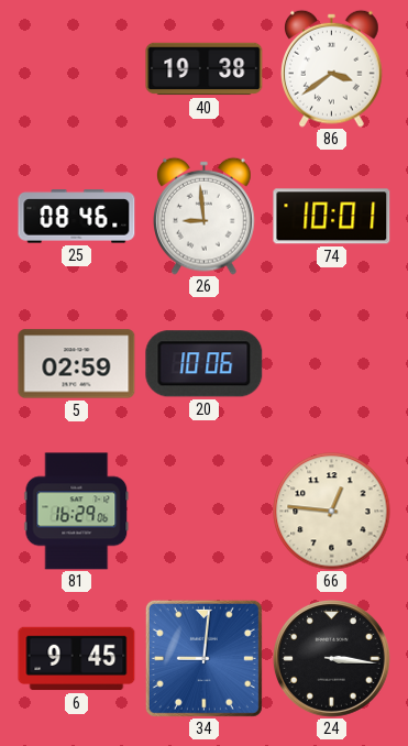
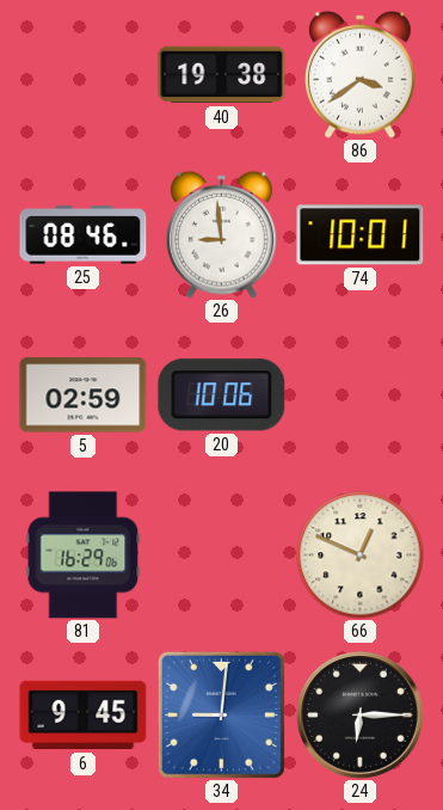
66: 12:46 -> 12:49 (361, 556)
24: 3:16 -> 6:15 (359, 714)
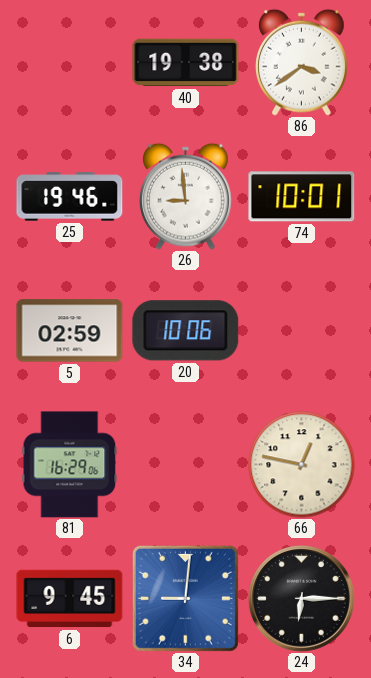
25: 08:46 -> 19:46 (70, 197)
66: 12:49 -> 12:47 (302, 465)
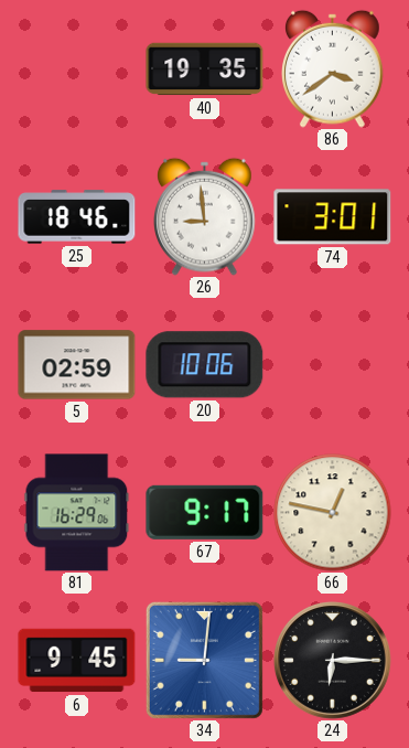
40: 19:38 -> 19:35 (205, 70)
25: 19:46 -> 18:46 (77, 217)
74: 10:01 -> 3:01 (333, 217)
67: none -> 9:17 (205, 512)
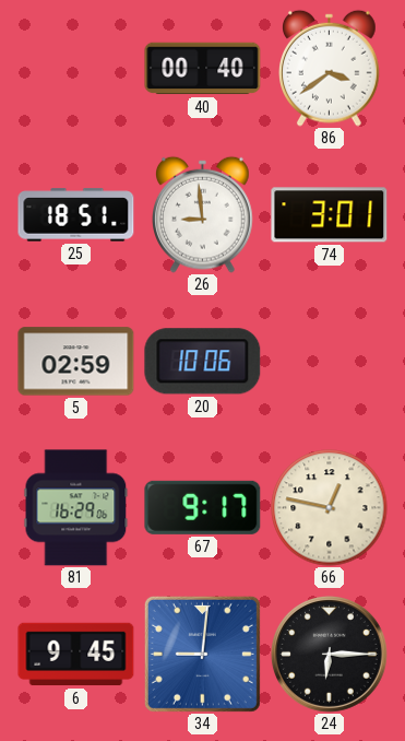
40: 19:35 -> 00:40 (203, 69)
25: 18:46 -> 18:51 (76, 215)
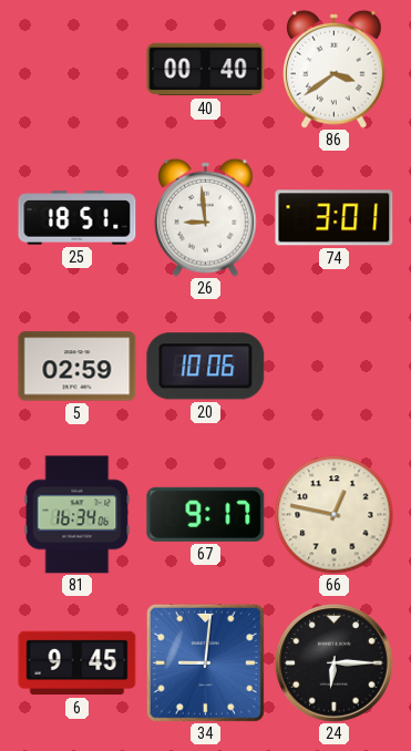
81: 16:29 -> 16:34 (78, 515)
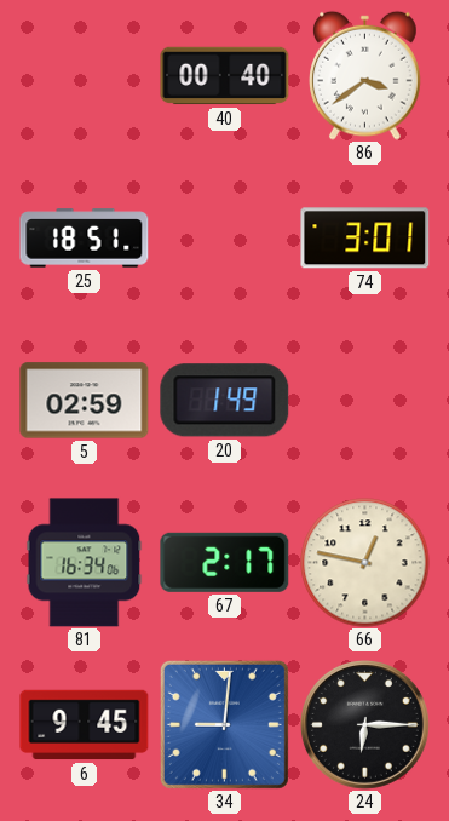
26: 8:59 -> none (206, 217)
20: 10:06 -> 1:49 (225, 401)
67: 9:17 -> 2:17 (225, 562)
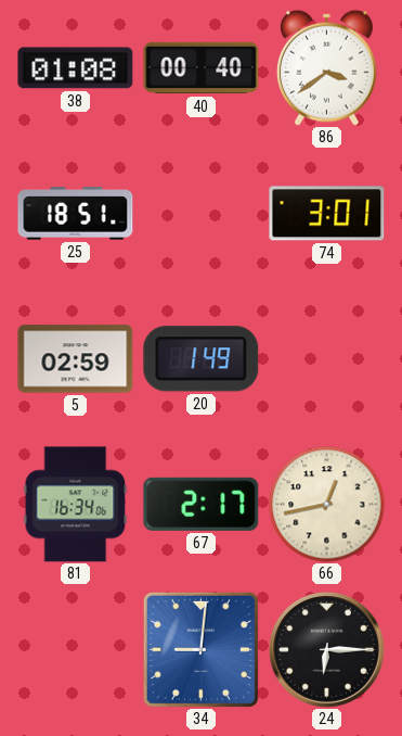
38: none -> 01:08 (76, 68)
66: 12:47 -> 12:43 (327, 505)
6: 9:45 -> none (85, 725)
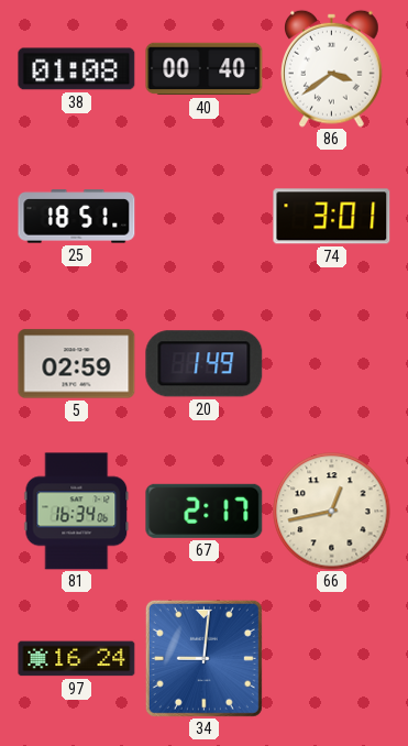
97: none -> 16:24 (77, 659)
24: 6:15 -> none (326, 649)
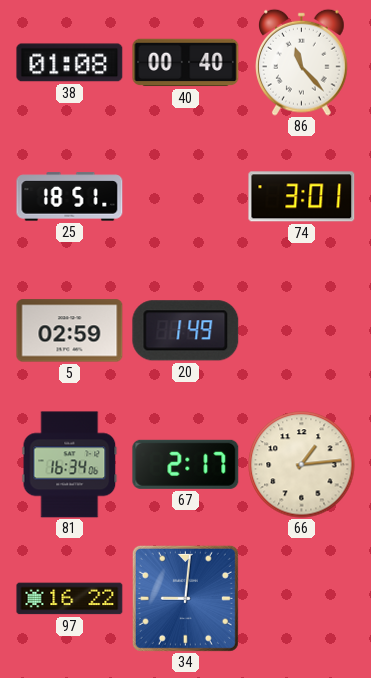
86: 3:39 -> 11:23 (302, 62)
66: 12:43 -> 1:14 (302, 465)
97: 16:24 -> 16:22 (70, 599)
